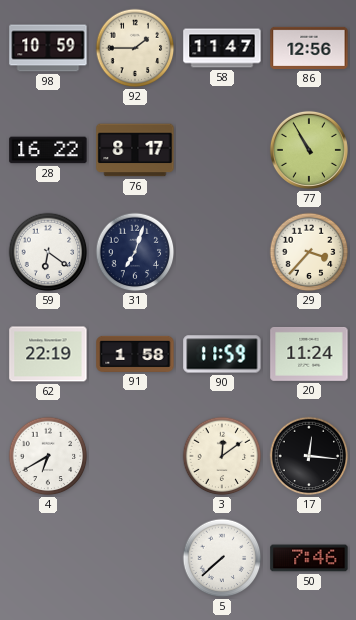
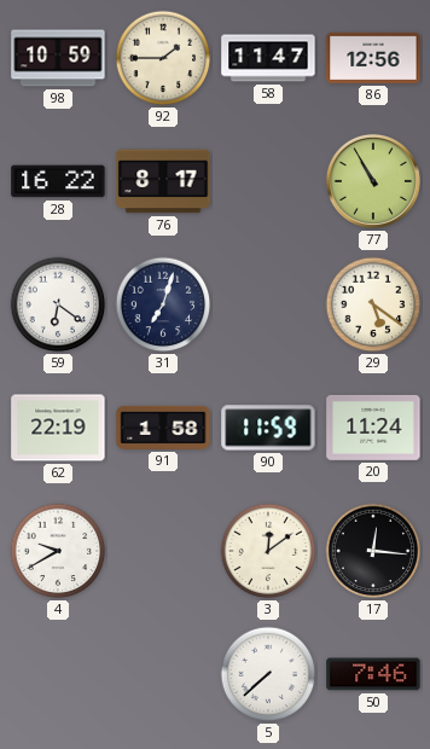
29: 3:37 -> 5:21 (373, 304)
4: 6:40 -> 9:40 (58, 551)
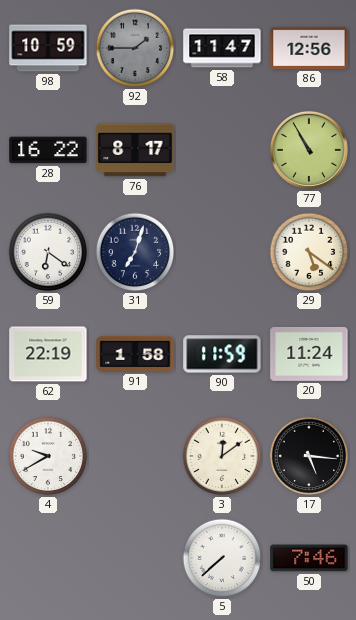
92 dial: cream -> grey (135, 48)
17: 12:16 -> 5:16 (309, 456)
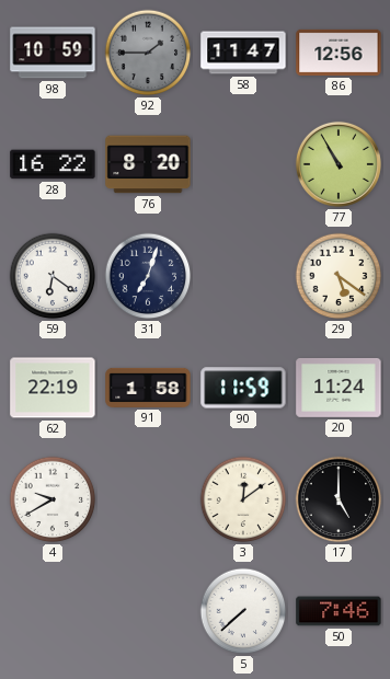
76: 8:17 -> 8:20 (148, 164)
17: 5:16 -> 5:00 (339, 499)
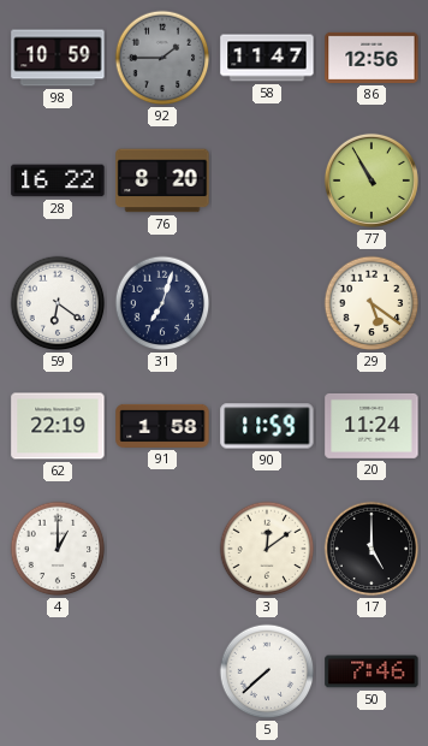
4: 9:40 -> 1:00 (58, 549)
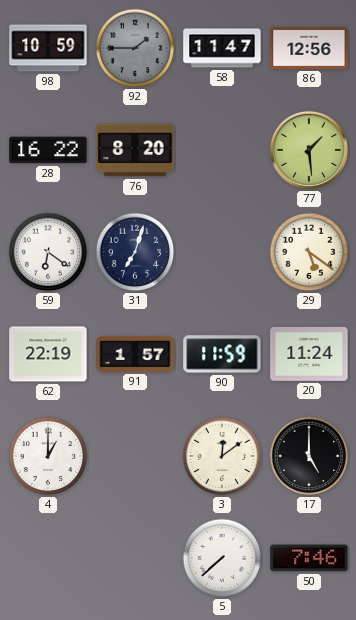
77: 10:55 -> 1:29 (309, 150)
91: 1:58 -> 1:57 (135, 354)
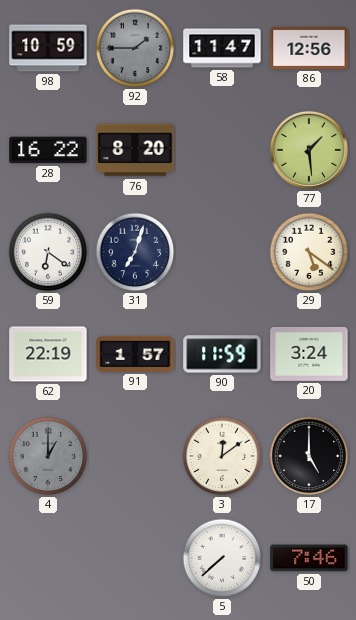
20: 11:24 -> 3:24 (309, 354)
4 dial: white -> grey (48, 456)
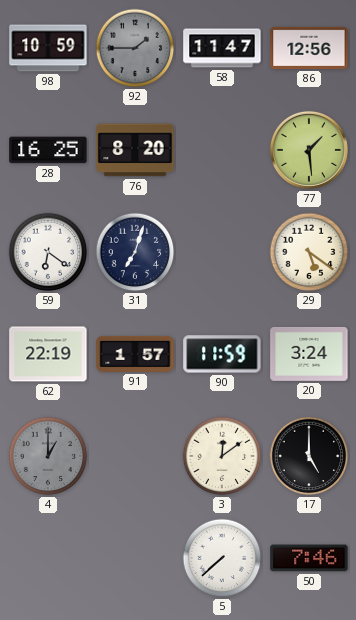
28: 16:22 -> 16:25 (48, 150)
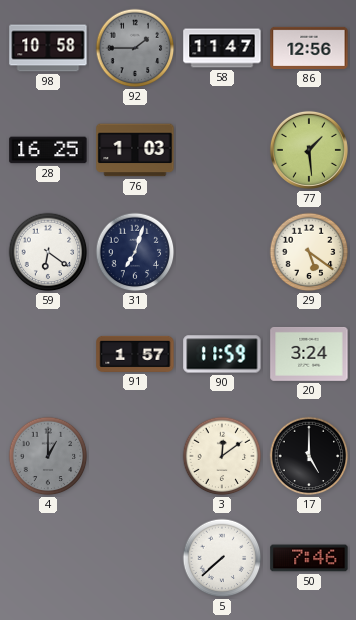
98: 10:59 -> 10:58 (48, 48)
76: 8:20 -> 1:03 (135, 150)
62: 22:19 -> none (48, 354)
